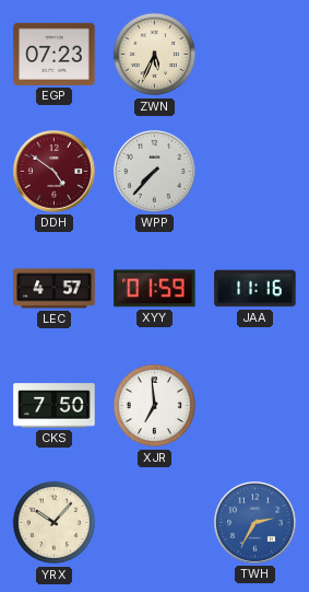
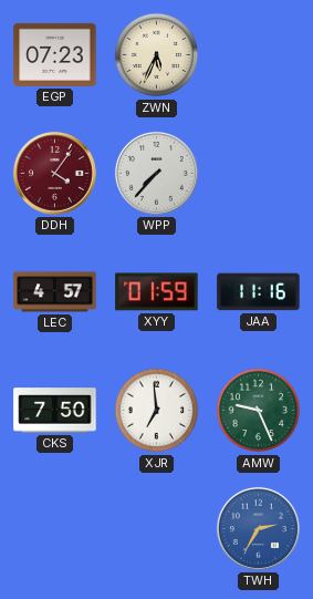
DDH: 4:51 -> 4:06 (54, 173)
AMW: none -> 9:26 (259, 411)
YRX: 10:07 -> none (55, 523)
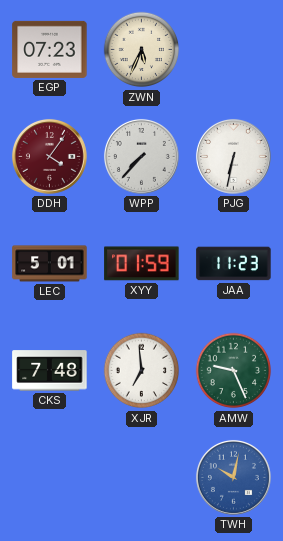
PJG: none -> 6:32 (233, 156)
LEC: 4:57 -> 5:01 (50, 264)
JAA: 11:16 -> 11:23 (234, 264)
CKS: 7:50 -> 7:48 (50, 371)
TWH: 2:35 -> 10:02 (233, 477)
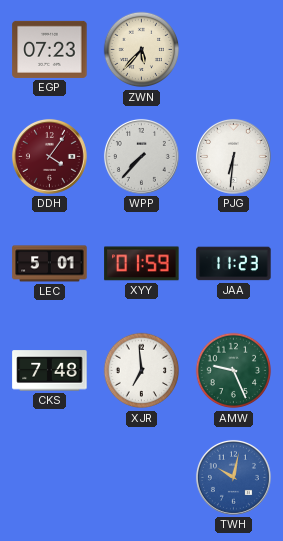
ZWN: 5:34 -> 5:37 (142, 50)
PJG: 6:32 -> 6:31 (233, 156)
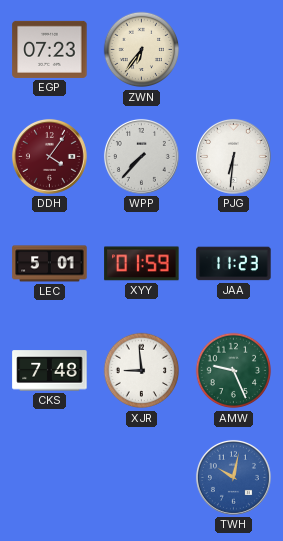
ZWN: 5:37 -> 6:36 (142, 50)
XJR: 6:59 -> 8:59 (142, 371)
